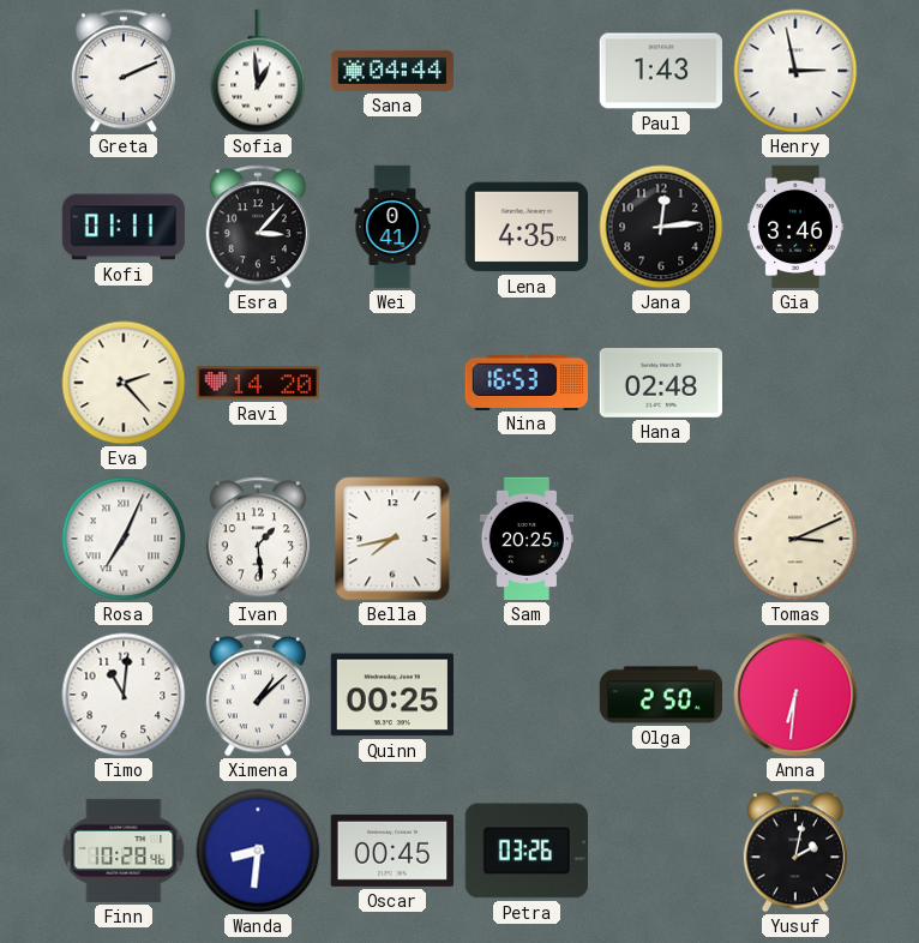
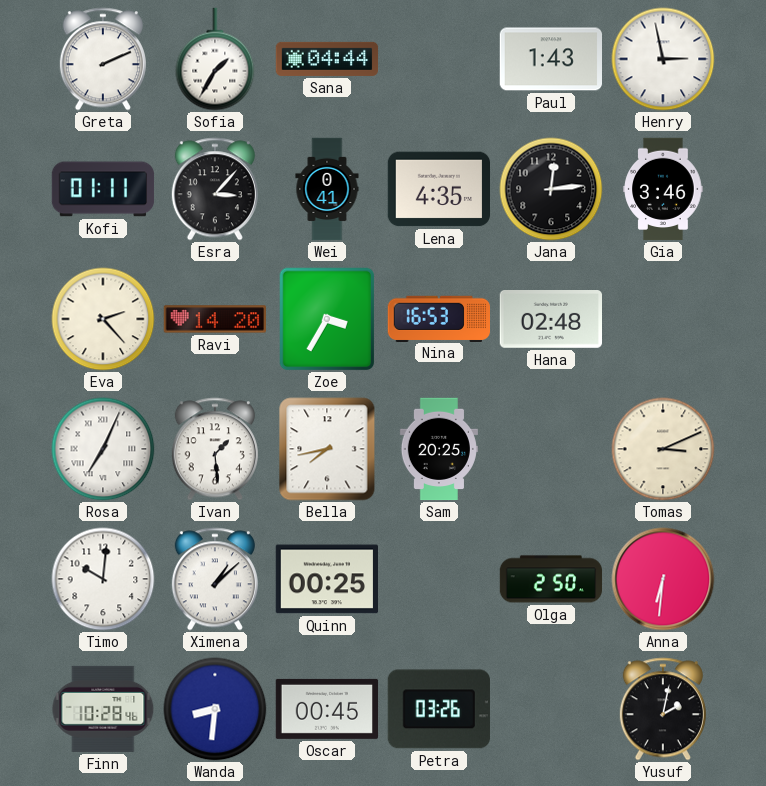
Sofia: 12:59 -> 1:35 (215, 59)
Zoe: none -> 3:35 (327, 319)
Timo: 11:01 -> 10:01 (103, 579)
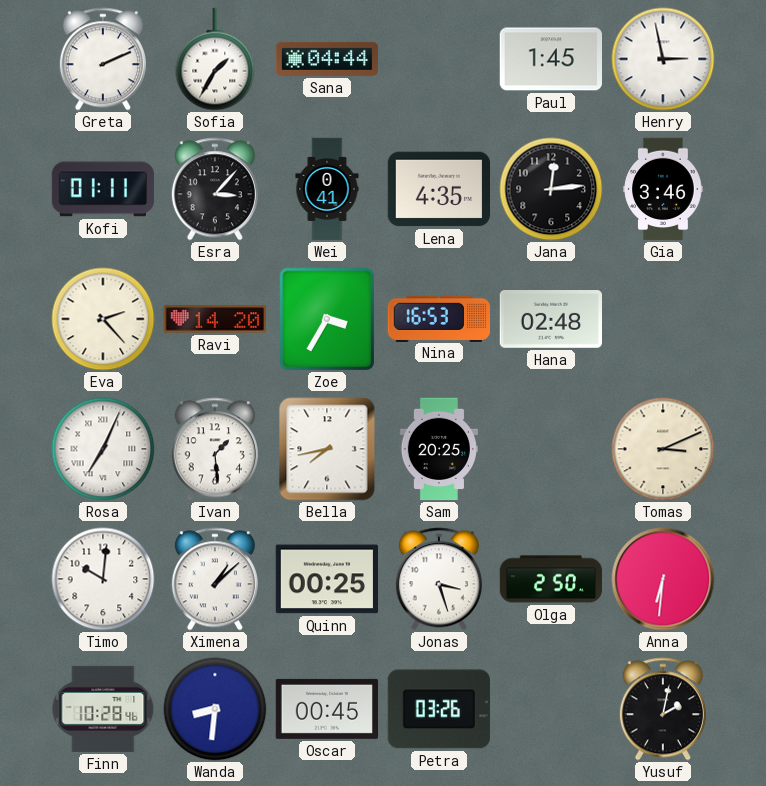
Paul: 1:43 -> 1:45 (550, 59)
Jonas: none -> 3:27 (439, 579)
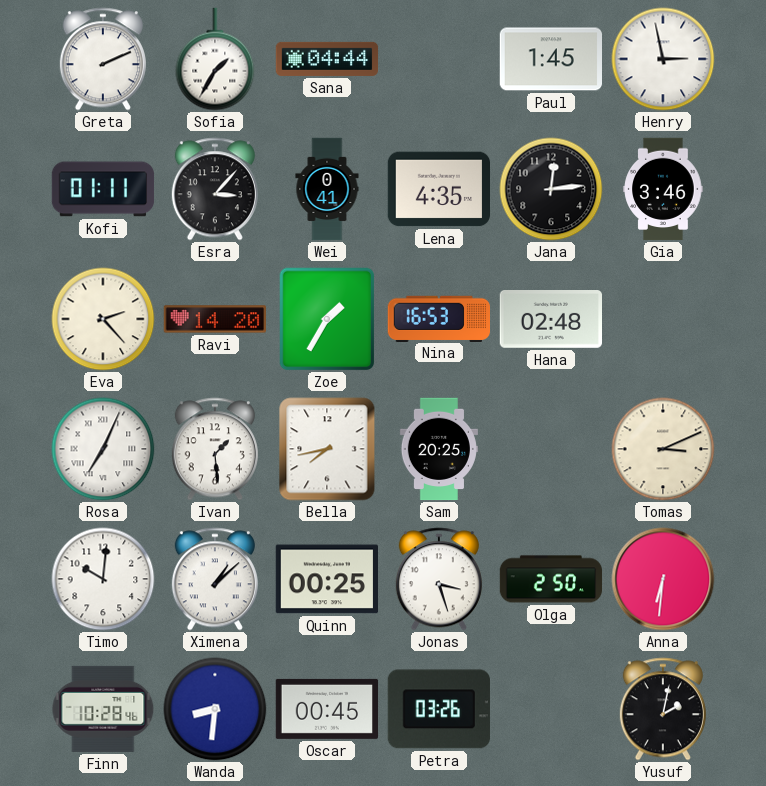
Zoe: 3:35 -> 1:35 (327, 319)
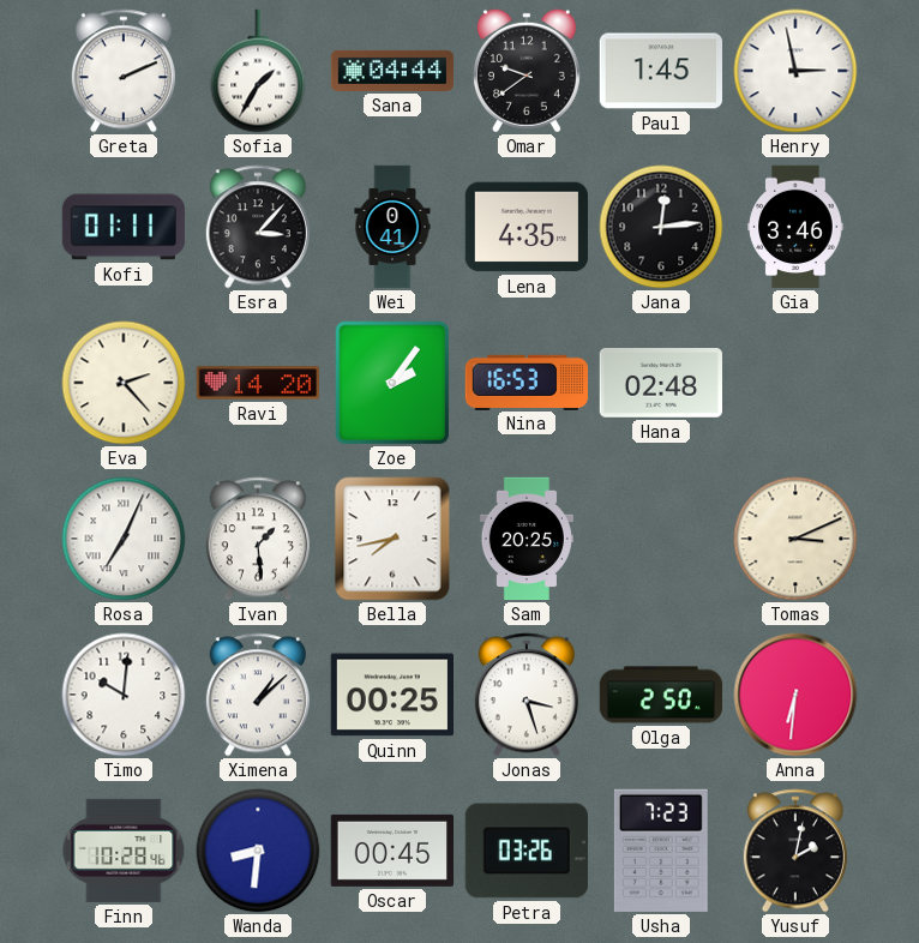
Omar: none -> 9:39 (527, 71)
Zoe: 1:35 -> 2:06 (392, 383)
Usha: none -> 7:23 (661, 851)
